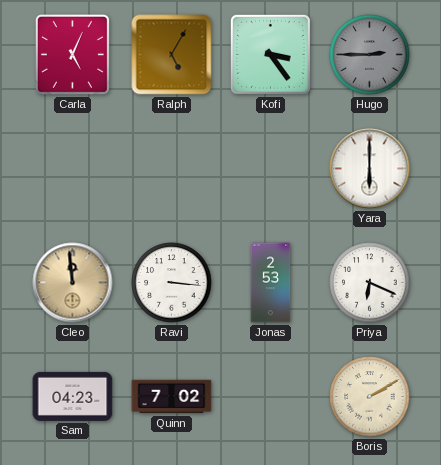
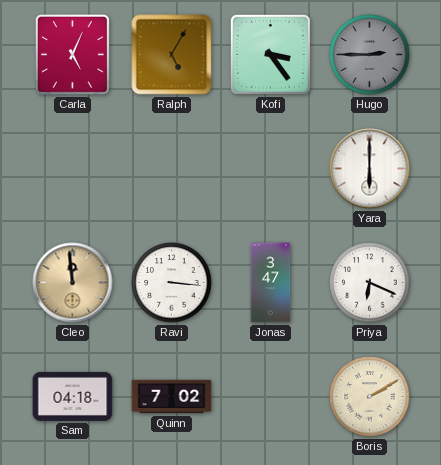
Jonas: 2:53 -> 3:47 (271, 283)
Sam: 04:23 -> 04:18 (73, 396)
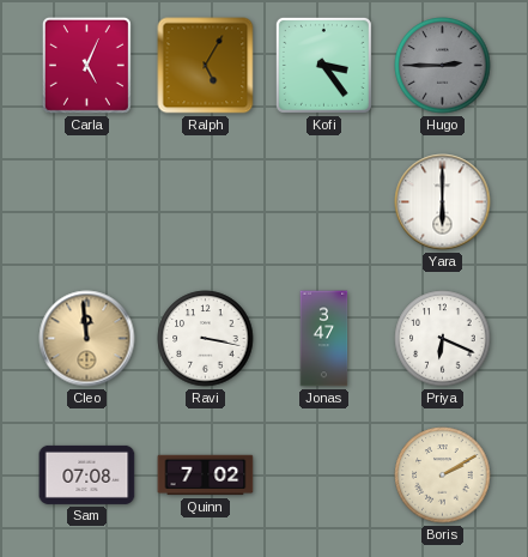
Ravi: 3:16 -> 3:17 (206, 339)
Sam: 04:18 -> 07:08 (87, 474)
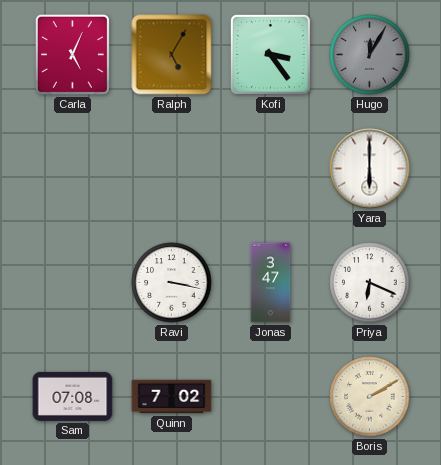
Hugo: 2:45 -> 12:05 (370, 55)
Cleo: 11:59 -> none (87, 339)
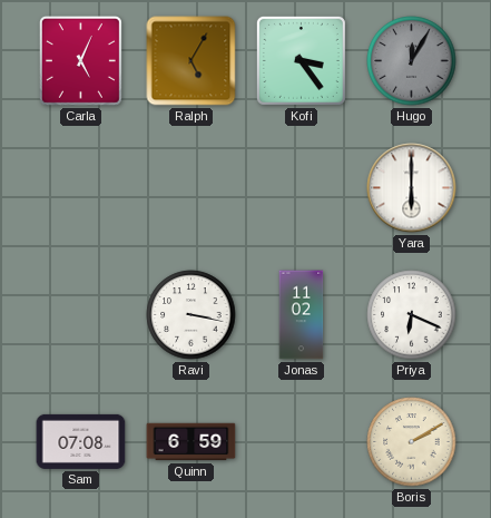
Jonas: 3:47 -> 11:02 (302, 315)
Quinn: 7:02 -> 6:59 (192, 442)
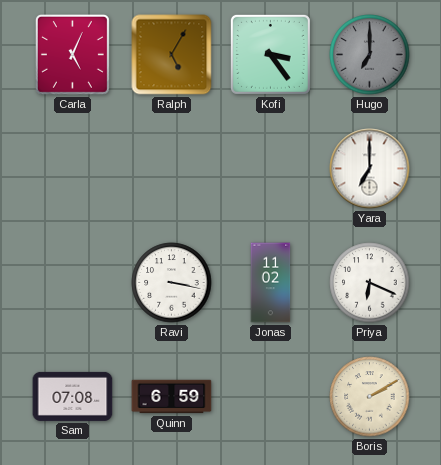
Hugo: 12:05 -> 7:00 (370, 55)
Yara: 6:00 -> 7:00 (370, 169)
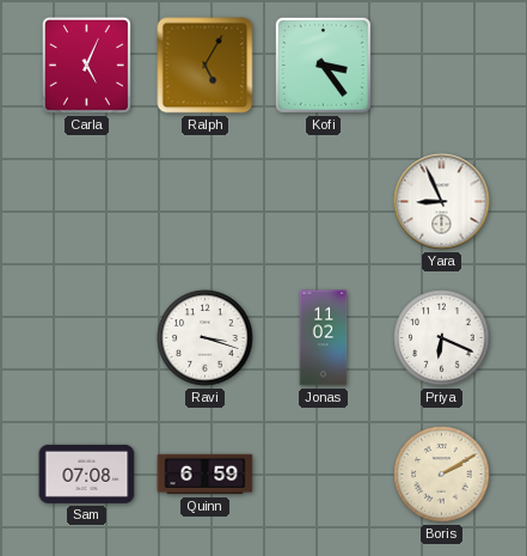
Hugo: 7:00 -> none (370, 55)
Yara: 7:00 -> 8:56 (442, 202)
Ravi: 3:17 -> 3:18 (206, 338)
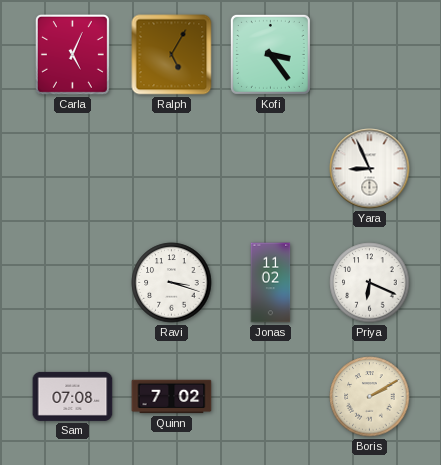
Quinn: 6:59 -> 7:02 (172, 397)
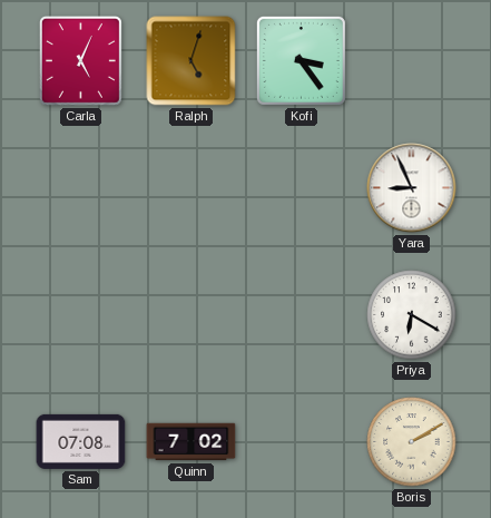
Ralph: 5:05 -> 5:03 (192, 61)
Ravi: 3:18 -> none (172, 283)
Jonas: 11:02 -> none (271, 283)
Priya: 6:19 -> 6:20 (412, 315)
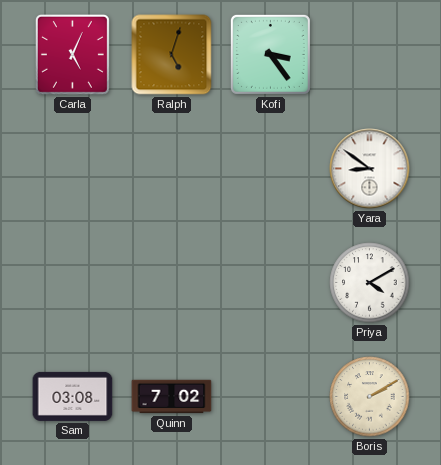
Yara: 8:56 -> 8:51 (370, 169)
Priya: 6:20 -> 4:10 (370, 283)
Sam: 07:08 -> 03:08 (73, 396)
